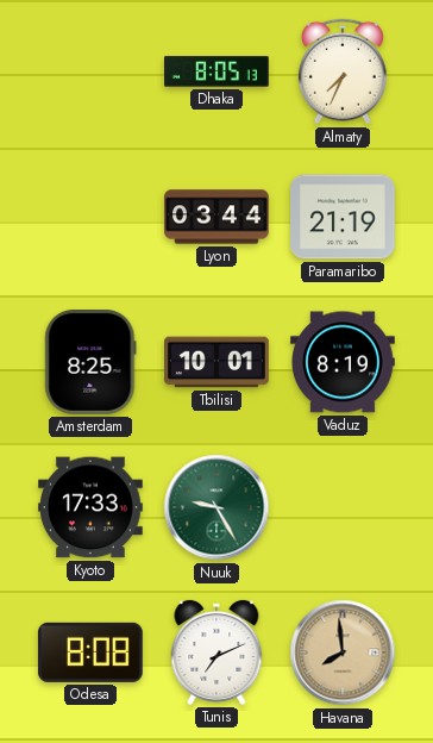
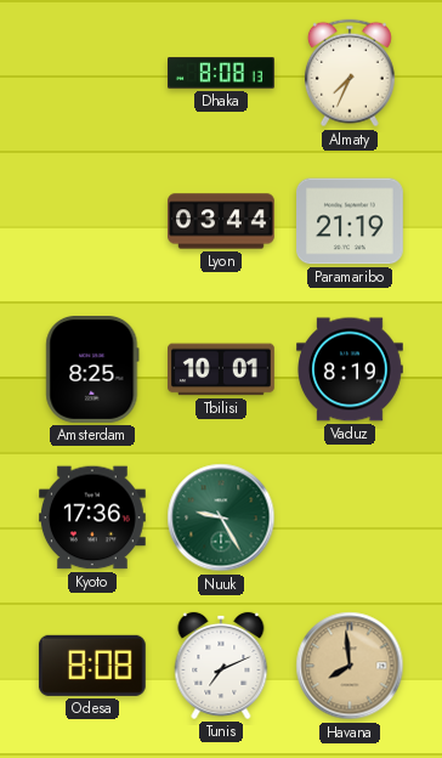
Dhaka: 8:05 -> 8:08 (222, 73)
Kyoto: 17:33 -> 17:36 (93, 517)
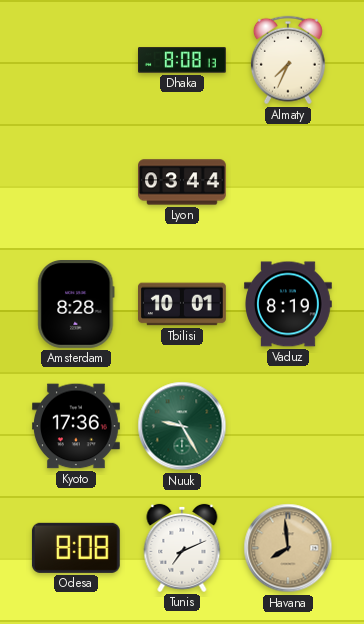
Paramaribo: 21:19 -> none (351, 221)
Amsterdam: 8:25 -> 8:28 (76, 305)
